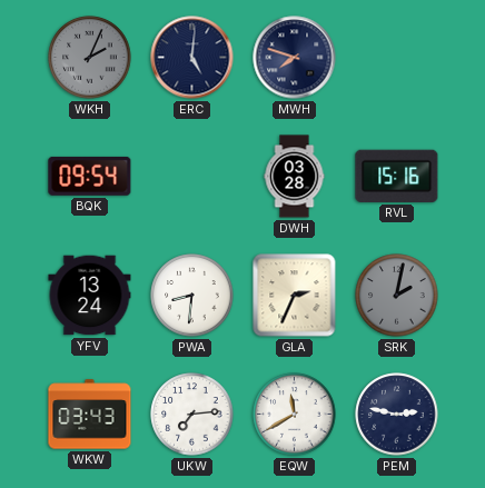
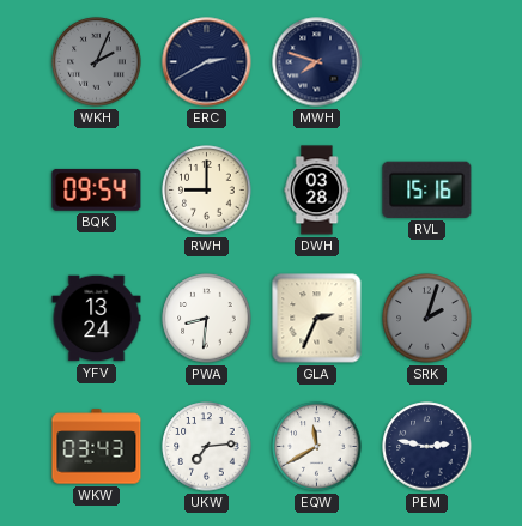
ERC: 5:01 -> 2:40 (207, 62)
RWH: none -> 9:00 (207, 191)
SRK: 2:02 -> 2:03 (427, 319)
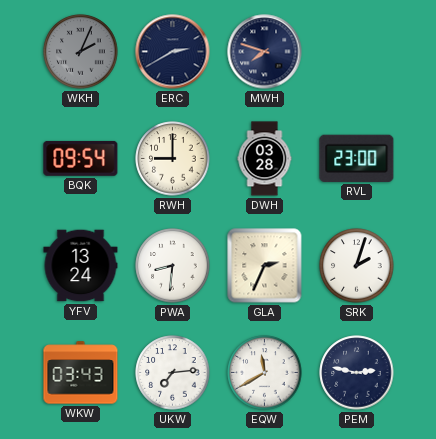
RVL: 15:16 -> 23:00 (357, 158)
SRK dial: grey -> white (357, 266)
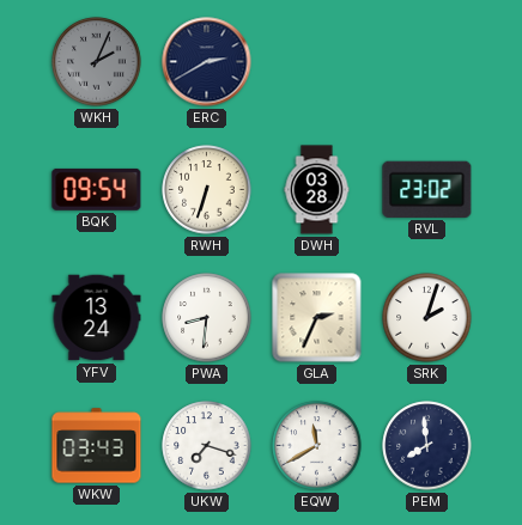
MWH: 7:48 -> none (265, 52)
RWH: 9:00 -> 6:33 (207, 190)
RVL: 23:00 -> 23:02 (427, 189)
UKW: 7:14 -> 7:18 (207, 446)
PEM: 2:47 -> 7:59 (427, 446)
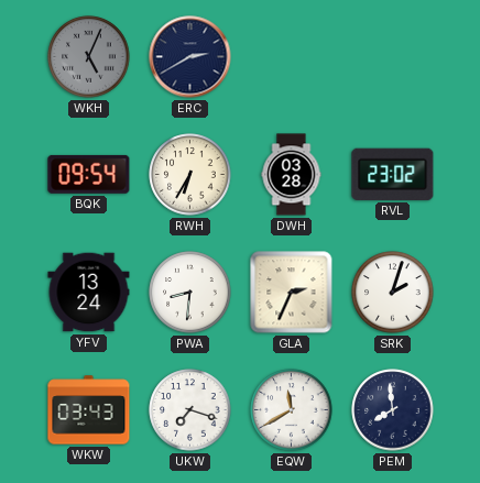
WKH: 2:04 -> 5:04 (89, 57)
RWH: 6:33 -> 6:35 (190, 175)
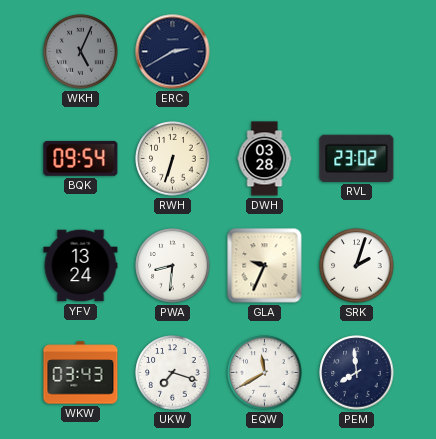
RWH: 6:35 -> 6:33 (173, 159)
GLA: 2:34 -> 9:34 (265, 266)
